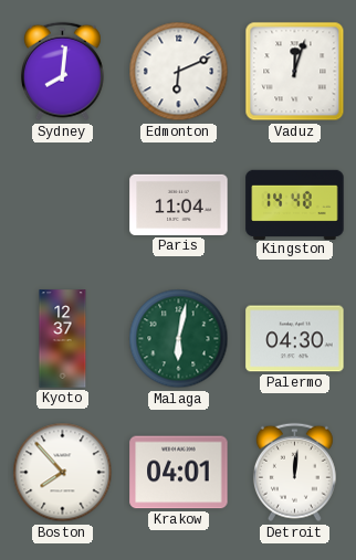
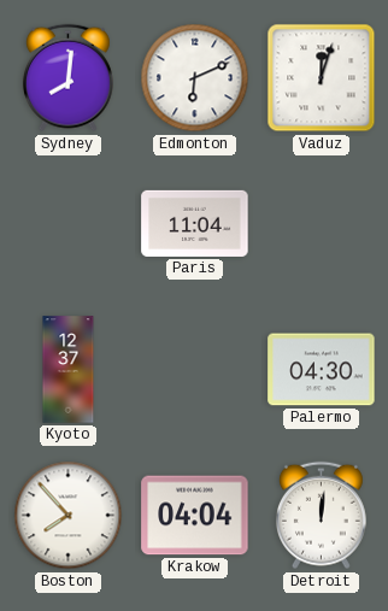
Kingston: 14:48 -> none (295, 204)
Malaga: 6:02 -> none (179, 339)
Krakow: 04:01 -> 04:04 (195, 516)
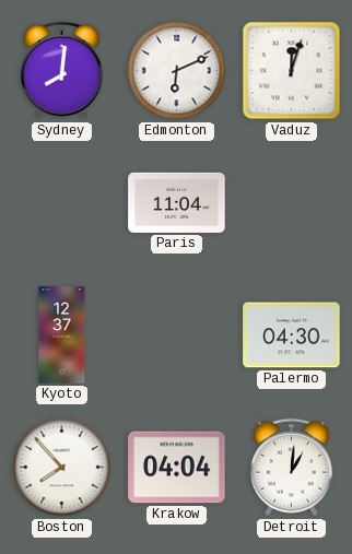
Detroit: 12:01 -> 1:01 (291, 468)
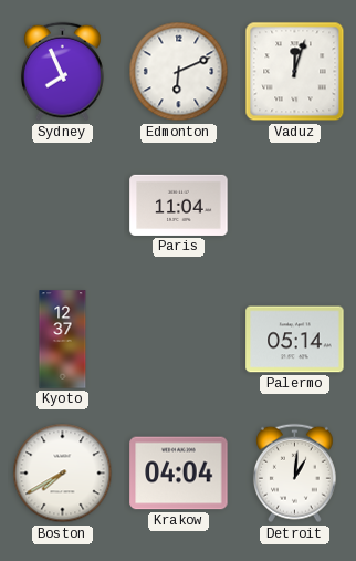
Sydney: 8:01 -> 7:56 (62, 72)
Palermo: 04:30 -> 05:14 (295, 340)
Boston: 7:53 -> 7:40 (63, 474)
